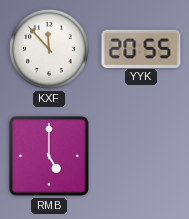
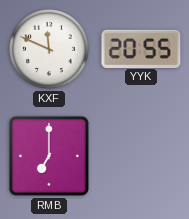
KXF: 11:53 -> 11:49 (49, 49)
RMB: 5:00 -> 7:00 (49, 156)
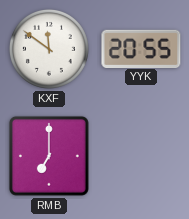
KXF: 11:49 -> 11:51 (49, 49)
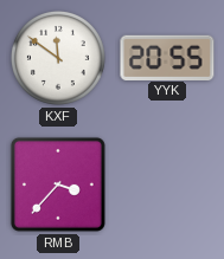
RMB: 7:00 -> 3:37 (58, 184)
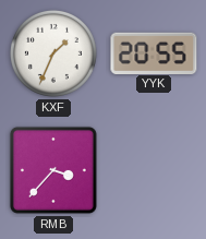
KXF: 11:51 -> 1:34 (53, 53)
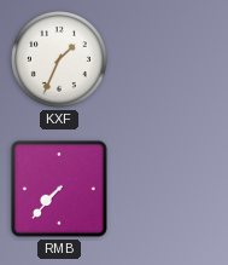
YYK: 20:55 -> none (154, 52)
RMB: 3:37 -> 7:37 (59, 189)
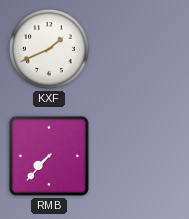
KXF: 1:34 -> 1:41 (49, 49)
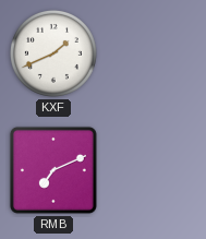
RMB: 7:37 -> 7:11 (53, 170)
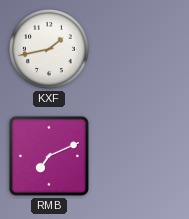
KXF: 1:41 -> 1:43 (49, 49)
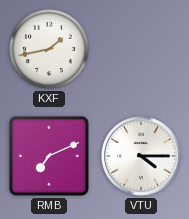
VTU: none -> 4:15 (141, 156)
